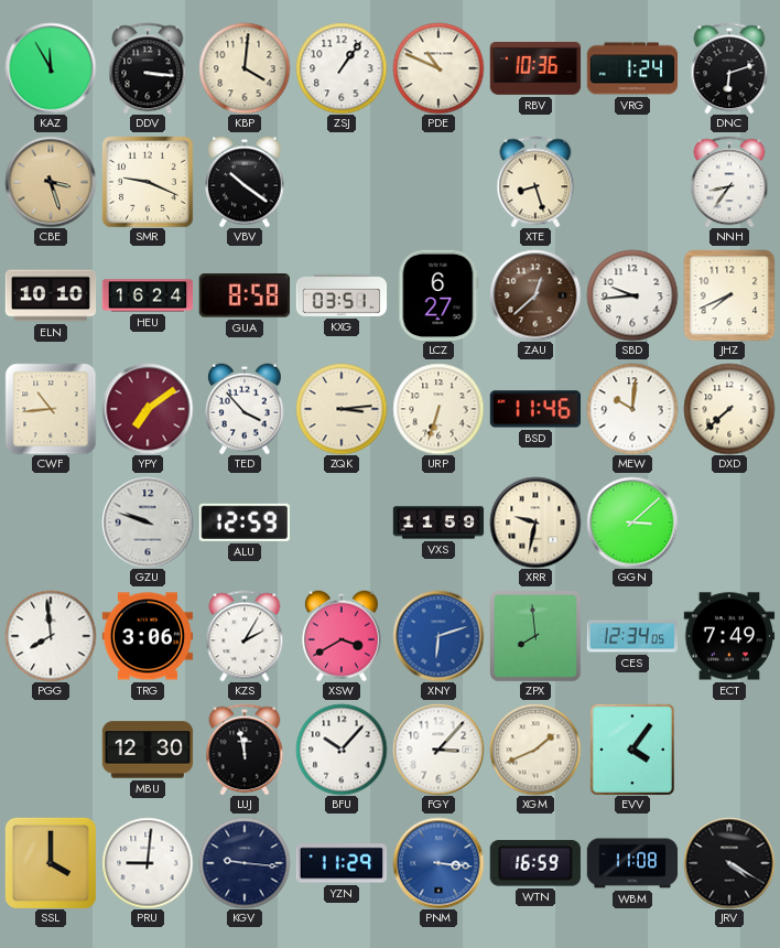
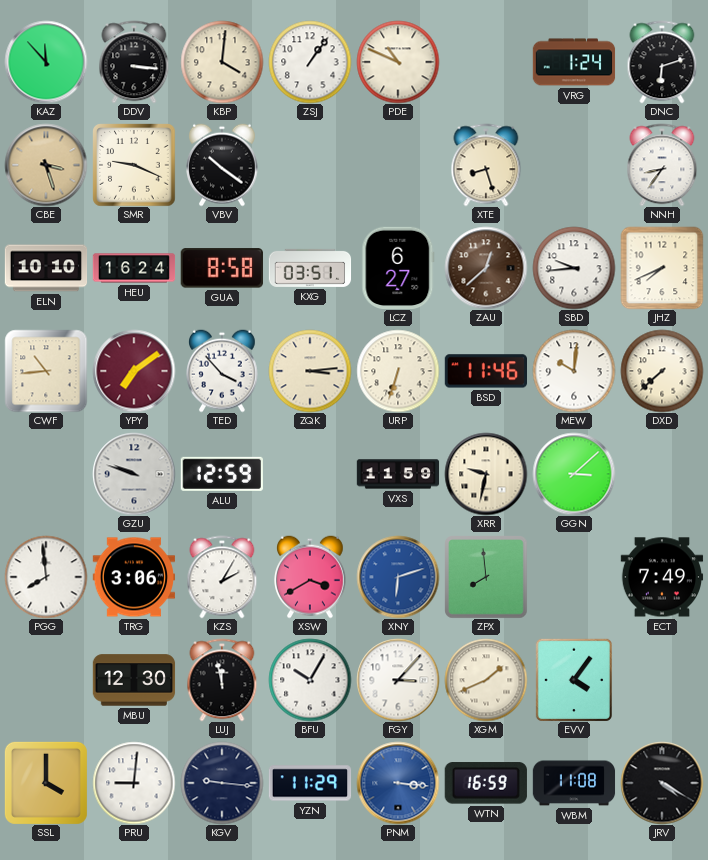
KAZ: 11:55 -> 11:53 (46, 62)
RBV: 10:36 -> none (535, 68)
CES: 12:34 -> none (632, 636)
BFU: 10:07 -> 10:05 (310, 680)
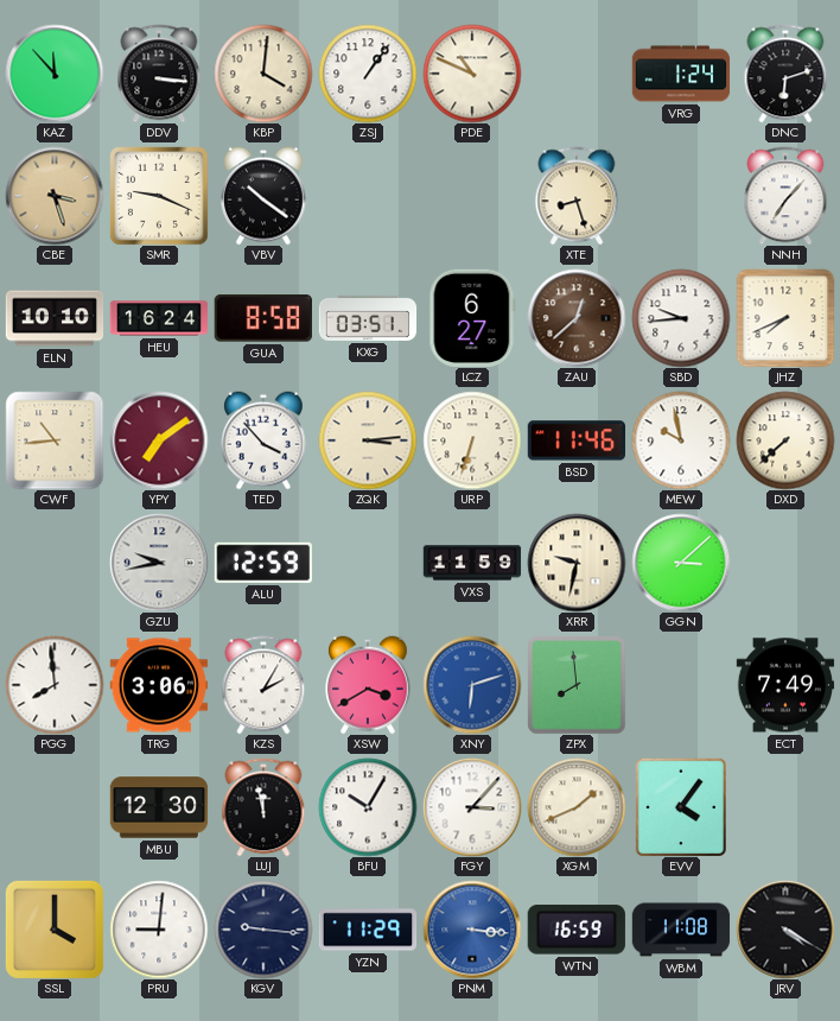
NNH: 8:36 -> 7:07 (785, 196)
MEW: 10:01 -> 9:58 (681, 440)
GZU: 9:48 -> 9:43 (159, 563)
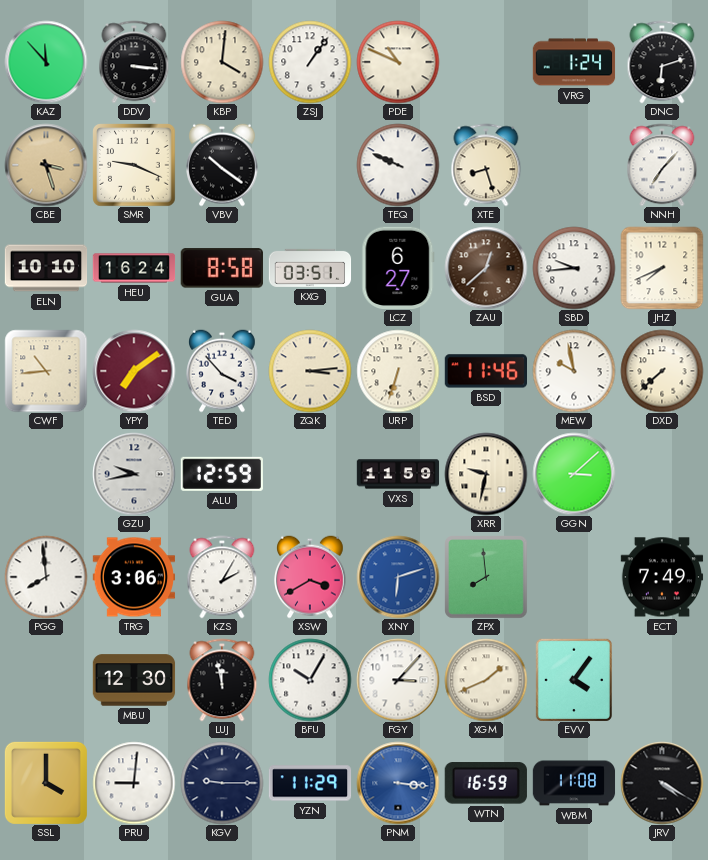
TEQ: none -> 9:49 (398, 165)
KGV: 9:16 -> 9:15 (222, 783)
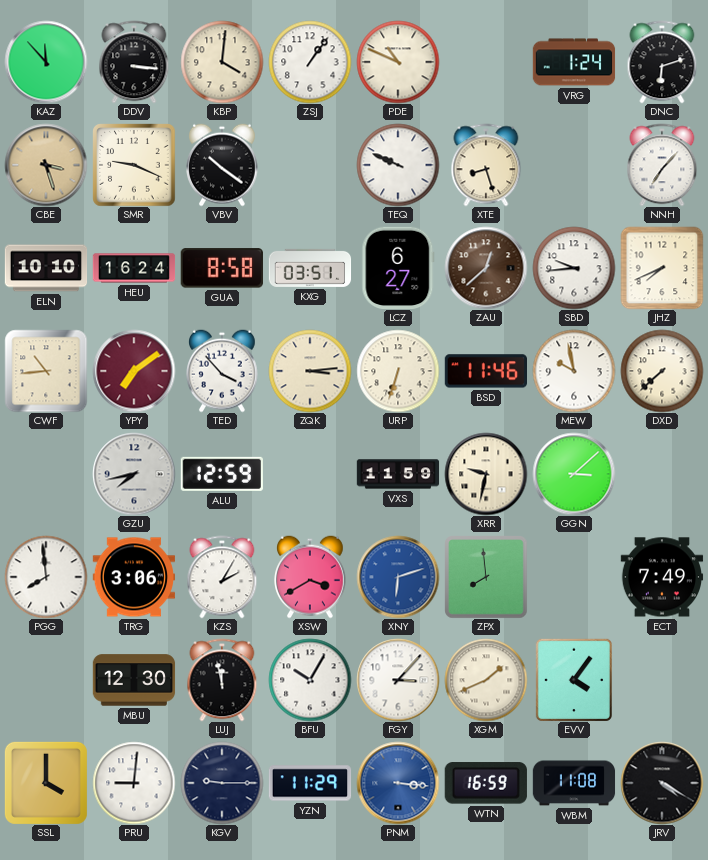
GZU: 9:43 -> 7:43 (134, 474)
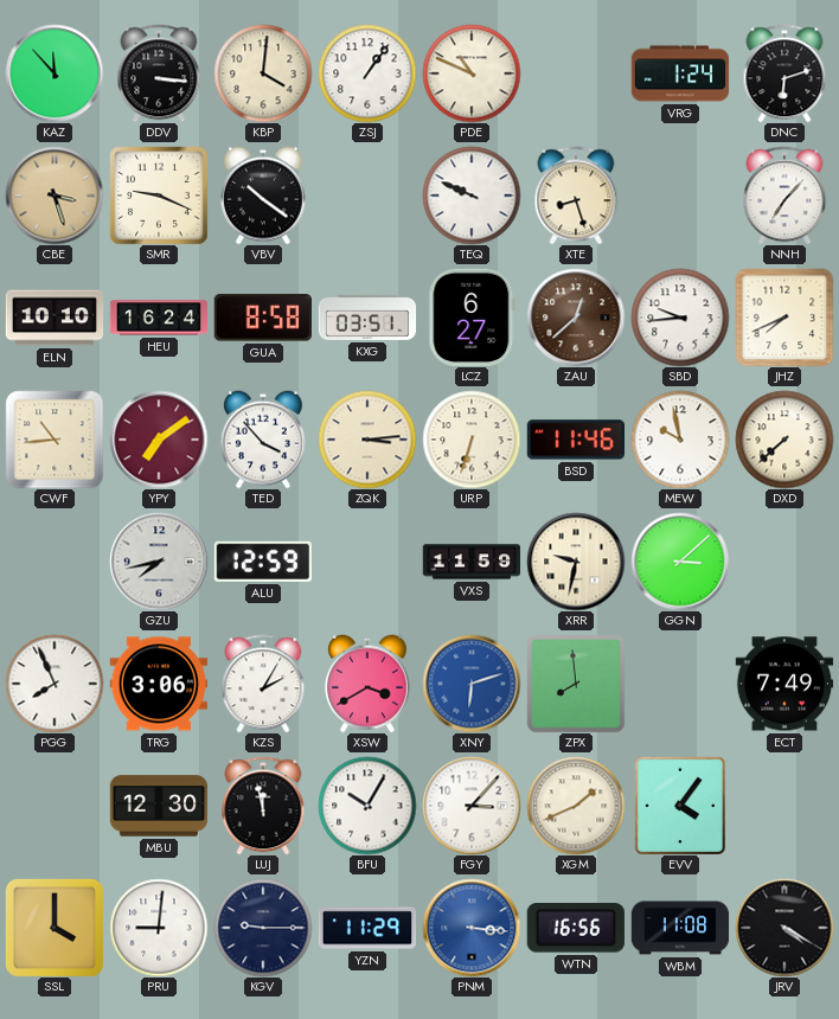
PGG: 7:59 -> 7:56 (55, 684)
WTN: 16:59 -> 16:56 (576, 928)
